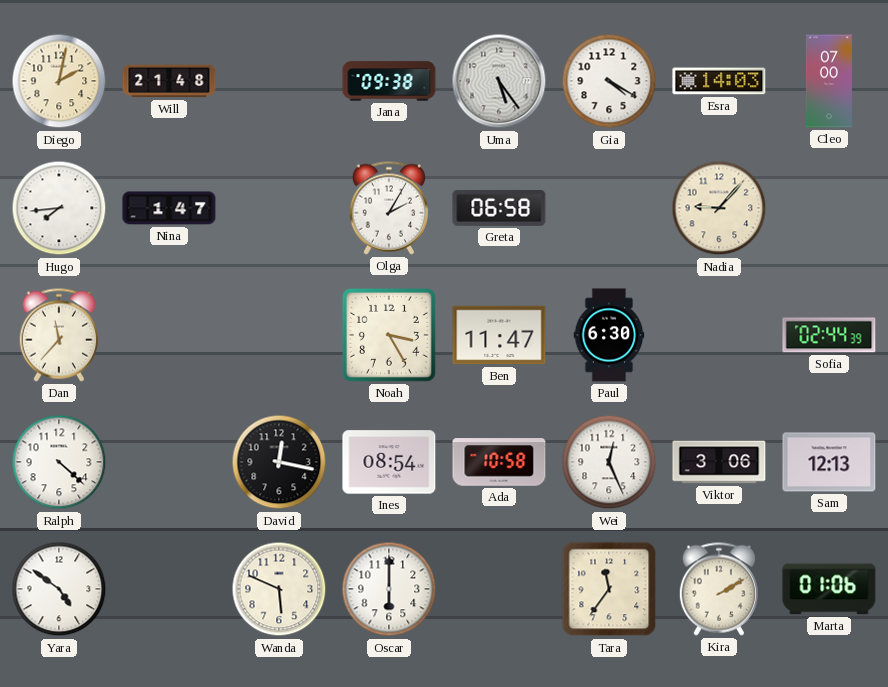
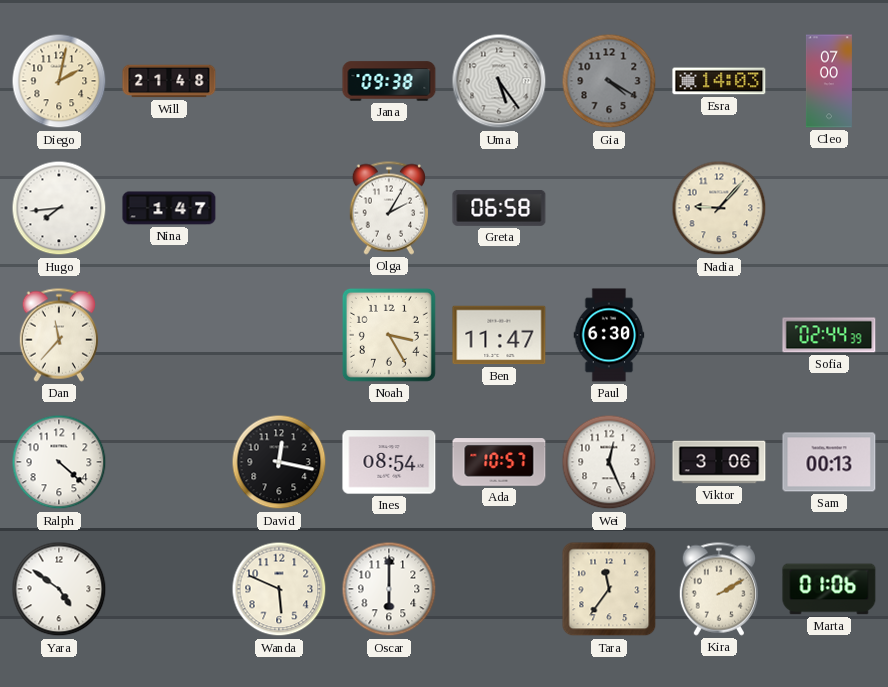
Gia dial: white -> grey (609, 81)
Ada: 10:58 -> 10:57 (499, 462)
Sam: 12:13 -> 00:13 (829, 462)
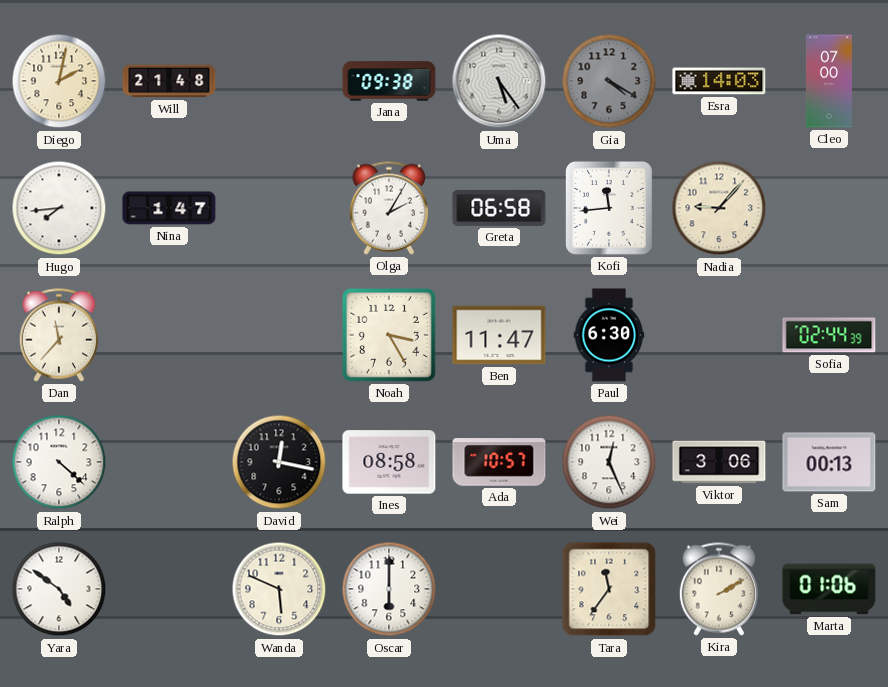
Kofi: none -> 11:44 (609, 208)
Ines: 08:54 -> 08:58 (389, 462)
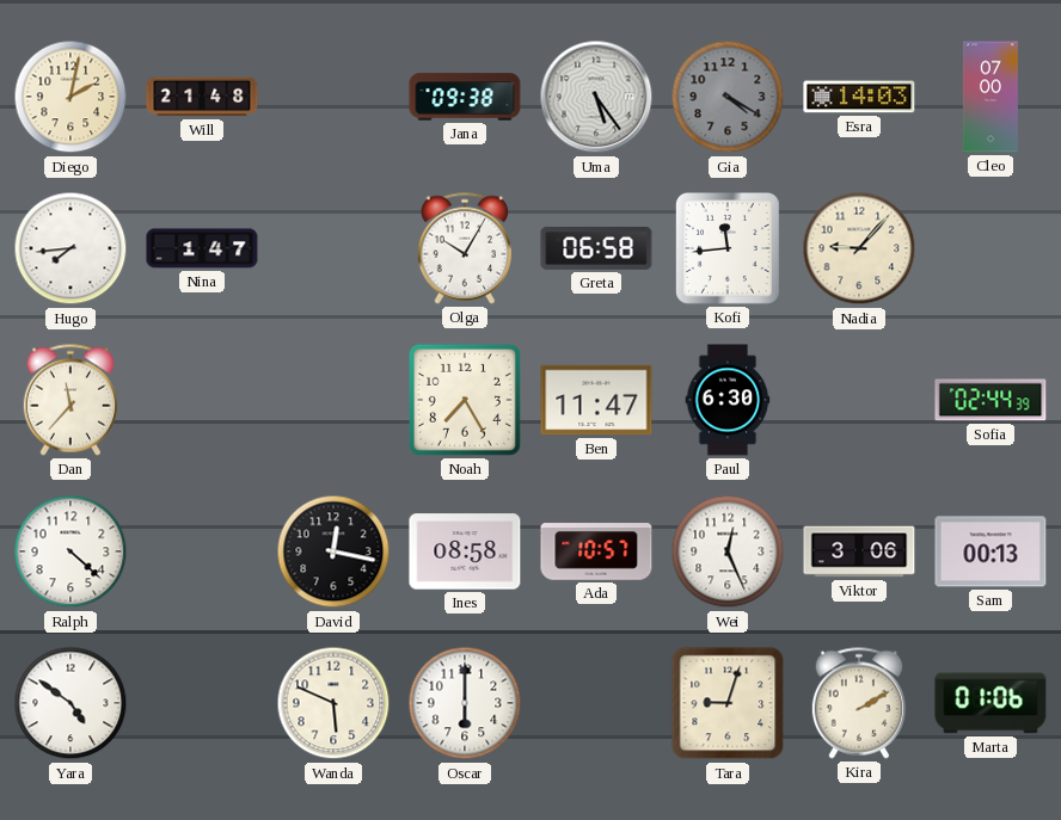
Olga: 2:05 -> 10:05 (464, 248)
Noah: 3:25 -> 7:25 (465, 400)
Tara: 11:36 -> 9:03 (728, 703)
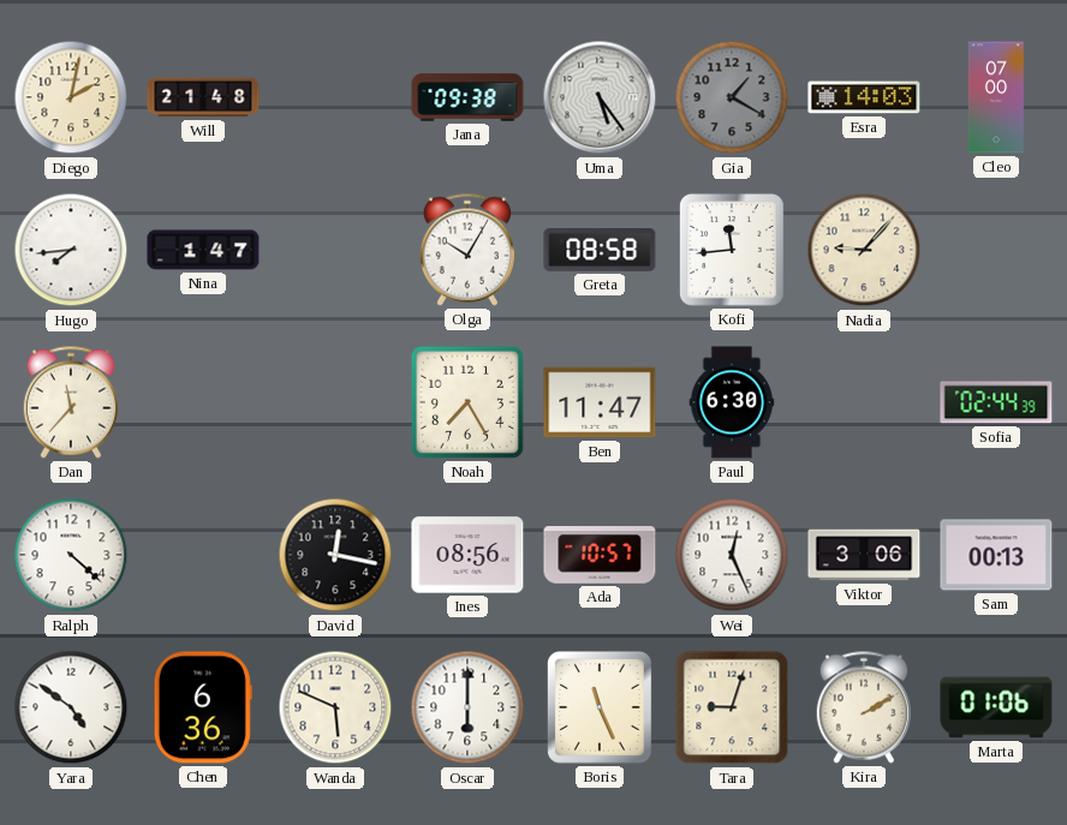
Gia: 4:20 -> 1:20 (732, 97)
Greta: 06:58 -> 08:58 (600, 250)
Ines: 08:58 -> 08:56 (467, 555)
Chen: none -> 6:36 (203, 707)
Boris: none -> 11:26 (600, 707)
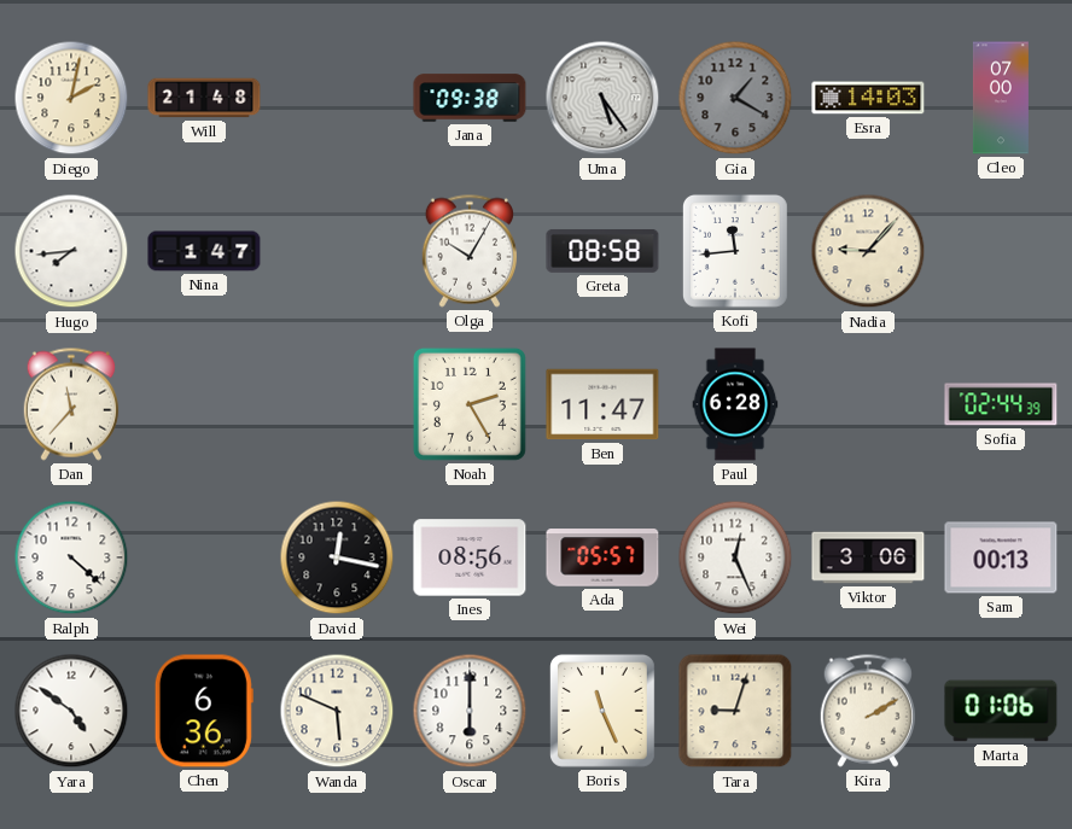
Noah: 7:25 -> 2:25 (470, 404)
Paul: 6:30 -> 6:28 (735, 404)
Ada: 10:57 -> 05:57 (602, 557)
